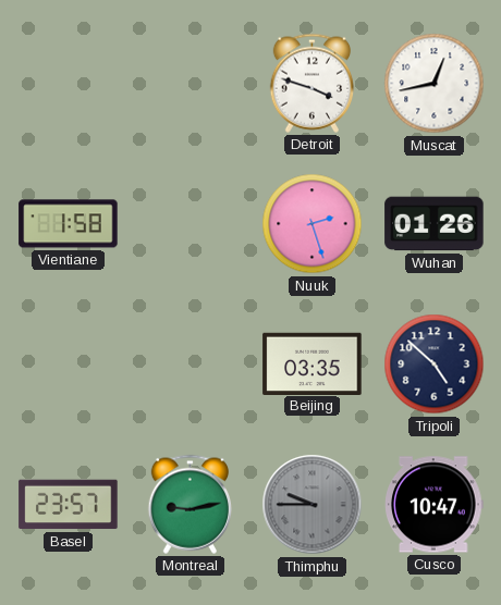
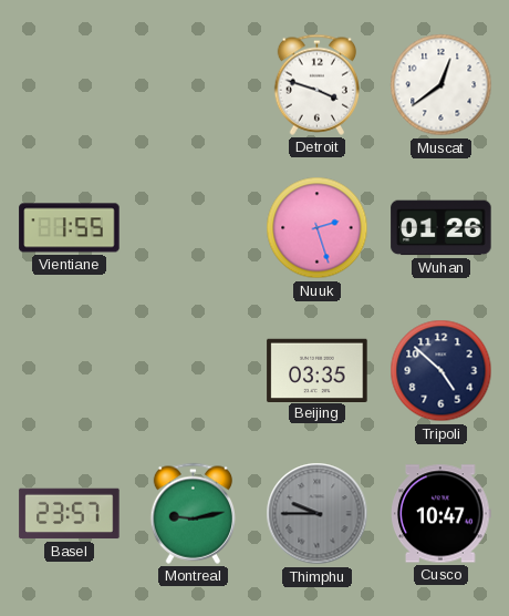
Muscat: 12:43 -> 12:39 (442, 85)
Vientiane: 1:58 -> 1:55 (70, 228)
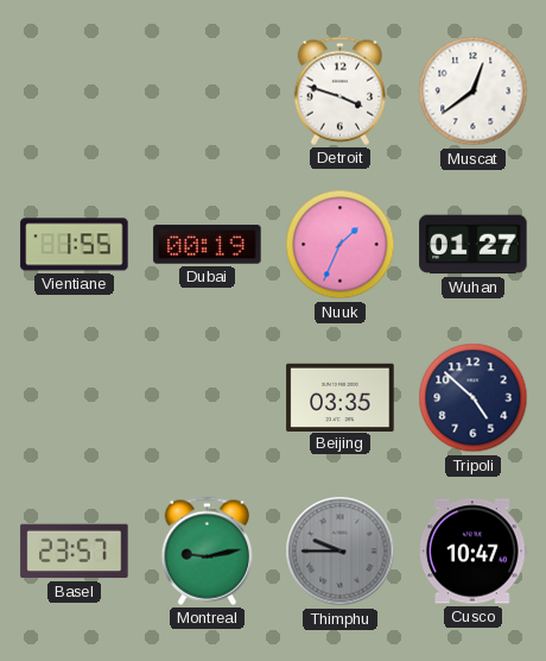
Dubai: none -> 00:19 (208, 245)
Nuuk: 2:27 -> 1:34 (341, 245)
Wuhan: 01:26 -> 01:27 (474, 245)
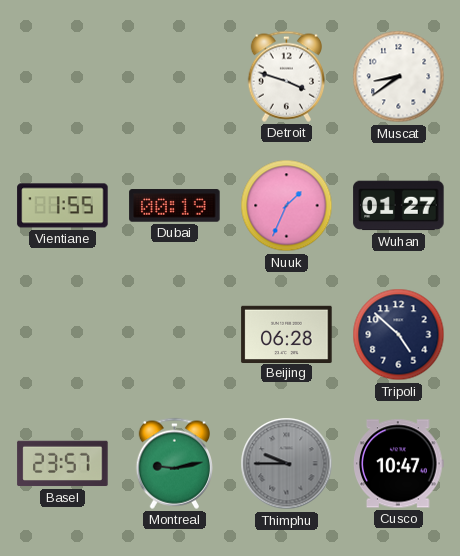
Muscat: 12:39 -> 8:39 (399, 77)
Beijing: 03:35 -> 06:28 (287, 334)
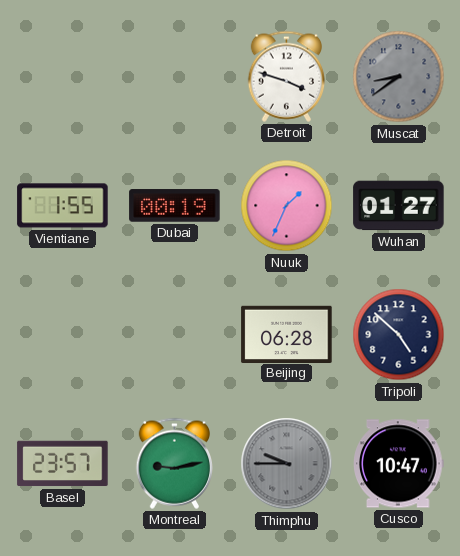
Muscat dial: white -> grey (399, 77)
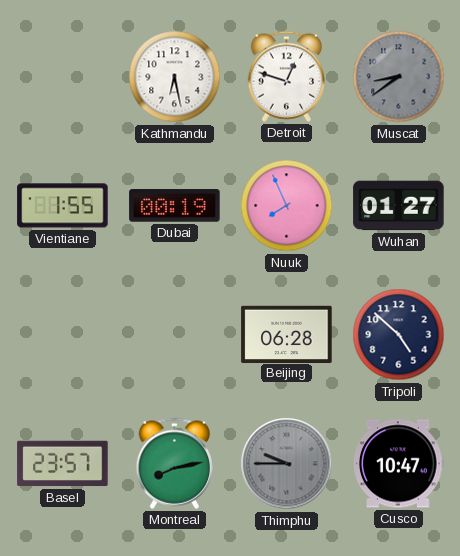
Kathmandu: none -> 6:28 (175, 77)
Detroit: 3:48 -> 12:48 (286, 76)
Nuuk: 1:34 -> 7:56 (287, 206)
Montreal: 9:13 -> 8:13 (174, 463)
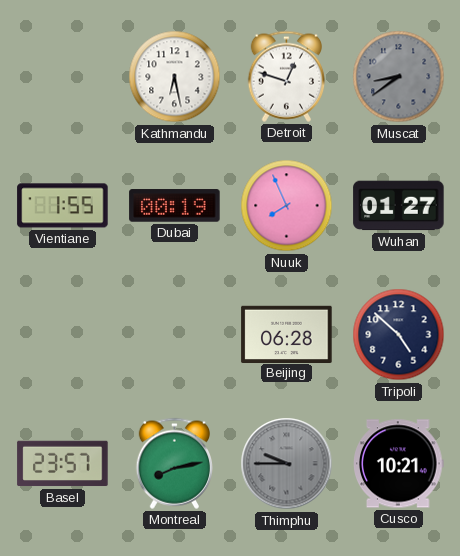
Cusco: 10:47 -> 10:21 (399, 464)
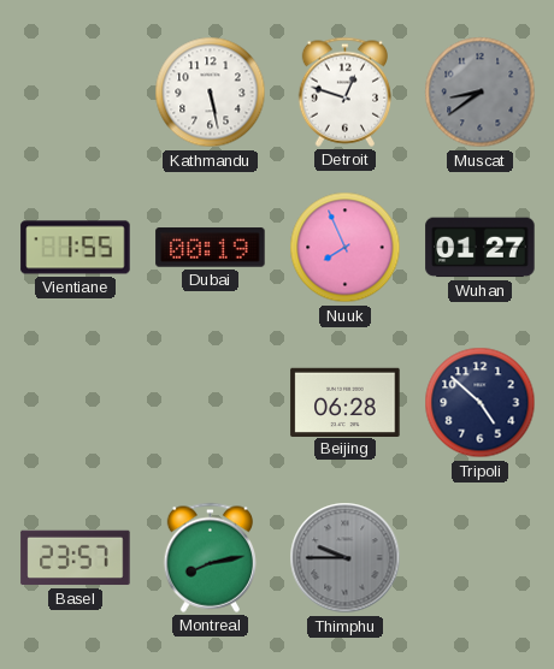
Kathmandu: 6:28 -> 5:28 (211, 93)
Cusco: 10:21 -> none (399, 464)
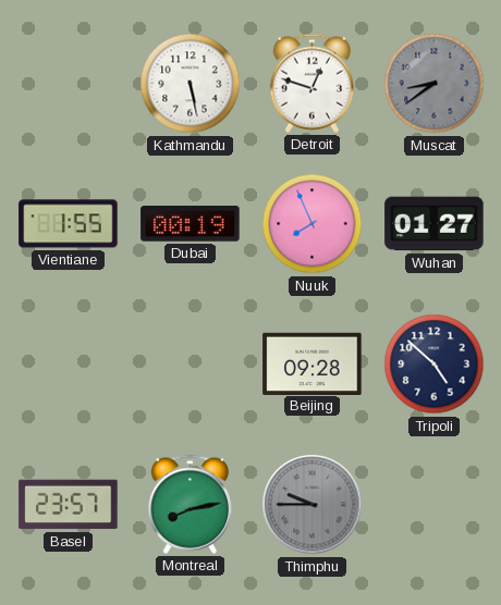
Beijing: 06:28 -> 09:28 (313, 363)
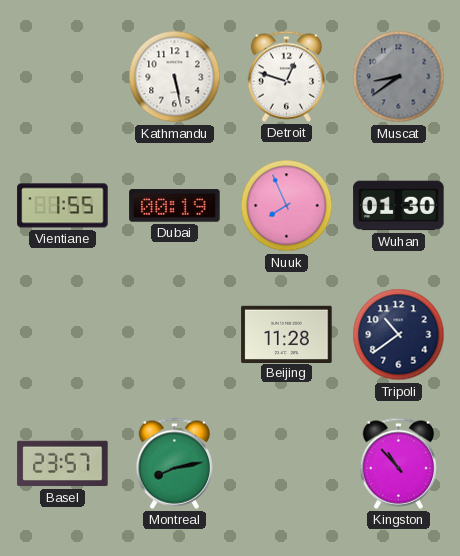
Wuhan: 01:27 -> 01:30 (399, 206)
Beijing: 09:28 -> 11:28 (287, 334)
Tripoli: 4:52 -> 10:39 (399, 335)
Thimphu: 9:45 -> none (313, 505)
Kingston: none -> 10:53 (398, 463)
